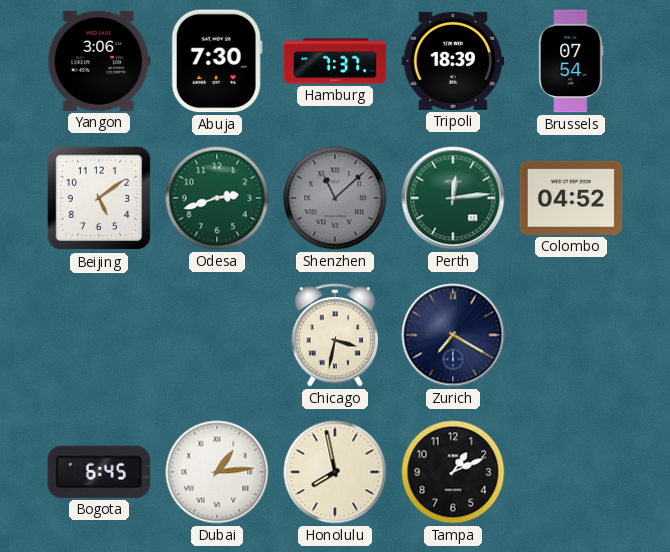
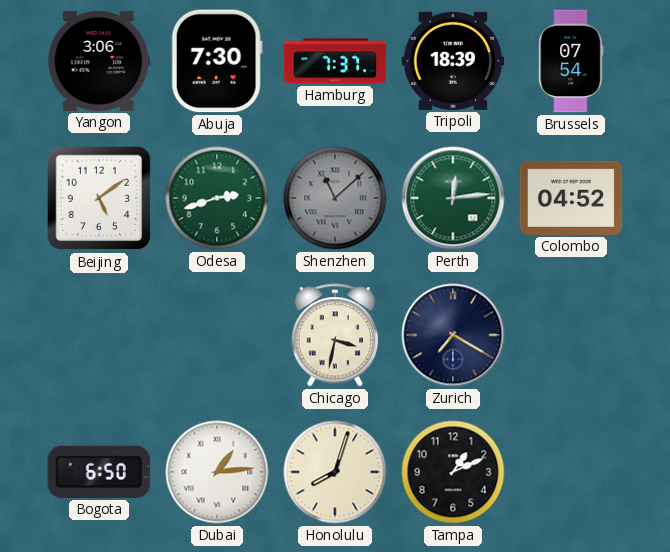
Bogota: 6:45 -> 6:50 (99, 472)
Honolulu: 7:58 -> 8:03 (335, 472)
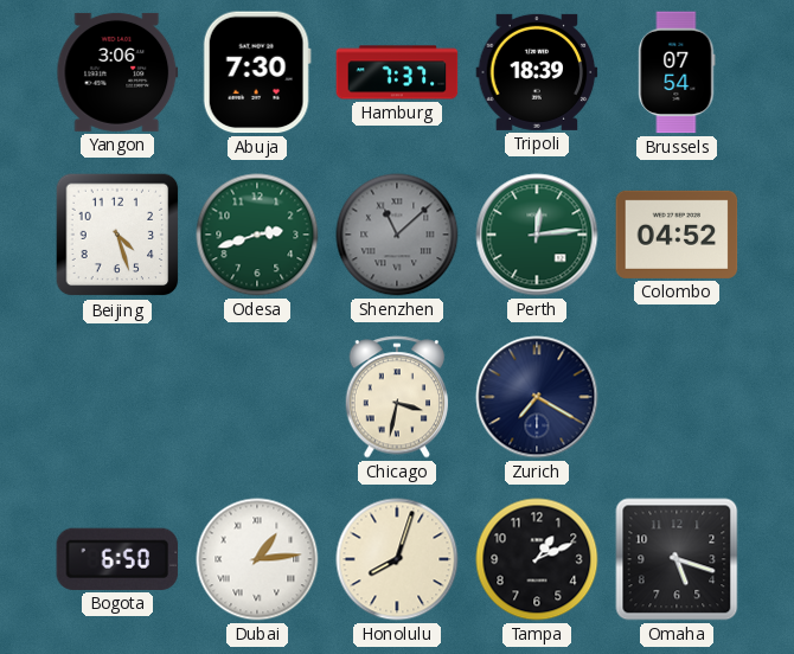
Beijing: 5:09 -> 4:27 (117, 235)
Omaha: none -> 5:18 (677, 559)
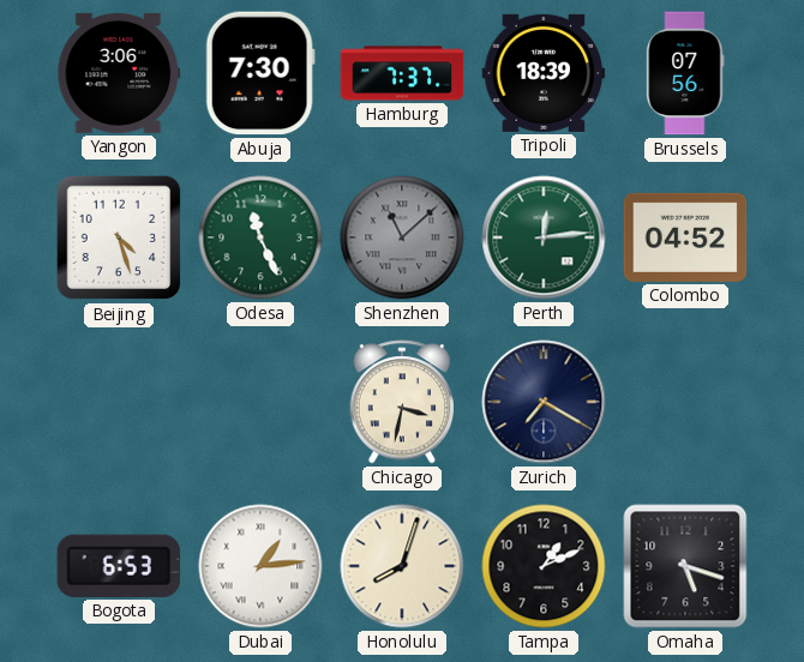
Brussels: 07:54 -> 07:56 (685, 73)
Odesa: 2:42 -> 11:26 (260, 237)
Bogota: 6:50 -> 6:53 (119, 566)
